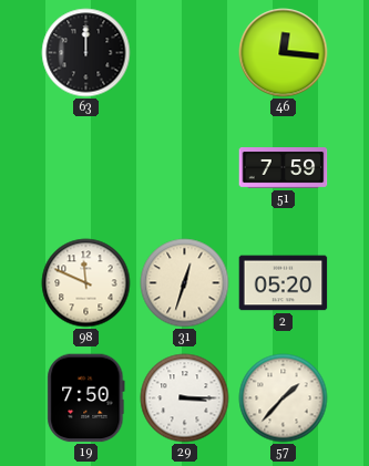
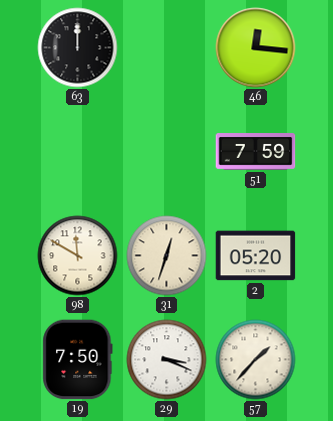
98: 11:49 -> 11:50 (78, 256)
29: 3:15 -> 3:19 (167, 360)
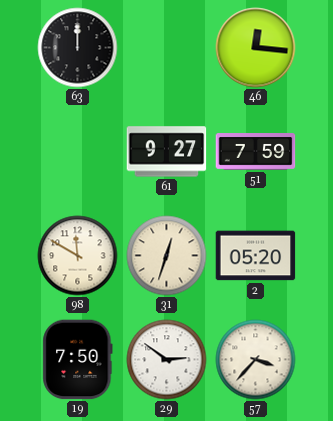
61: none -> 9:27 (167, 152)
29: 3:19 -> 2:51 (167, 360)
57: 1:37 -> 3:37 (256, 360)
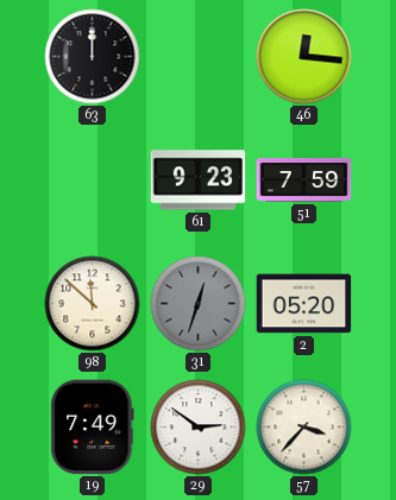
61: 9:27 -> 9:23 (199, 181)
98: 11:50 -> 11:52 (93, 304)
31 dial: cream -> grey (199, 304)
19: 7:50 -> 7:49 (93, 428)
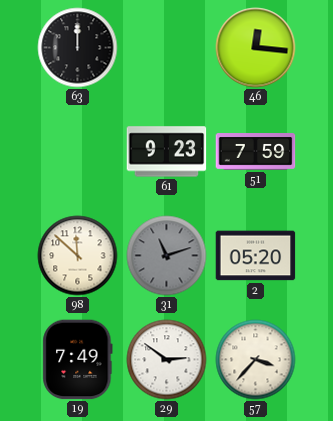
31: 12:33 -> 11:12 (167, 256)
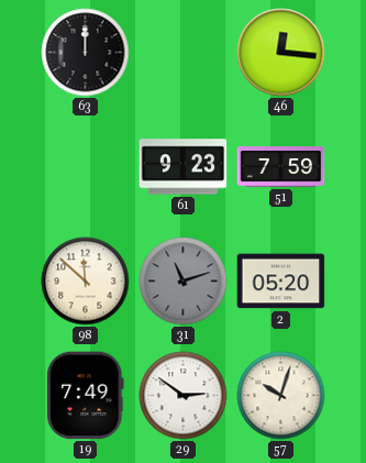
57: 3:37 -> 10:03 (281, 396)
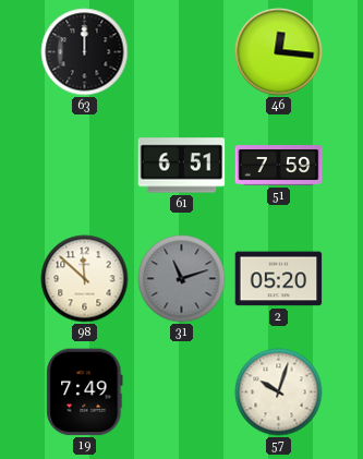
61: 9:23 -> 6:51 (182, 166)
29: 2:51 -> none (184, 396)
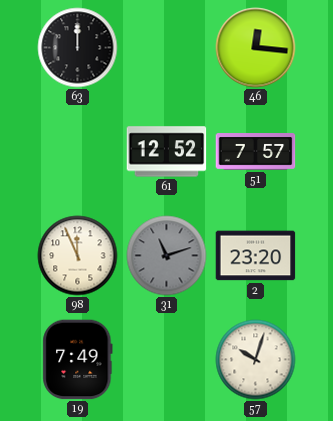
61: 6:51 -> 12:52 (167, 152)
51: 7:59 -> 7:57 (256, 152)
98: 11:52 -> 11:56 (78, 256)
2: 05:20 -> 23:20 (256, 256)
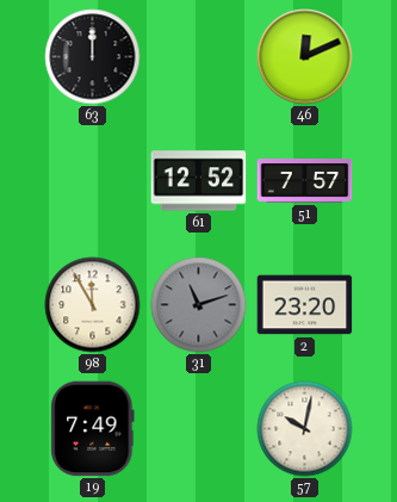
46: 12:16 -> 12:11 (305, 57)
98: 11:56 -> 11:55 (93, 305)
57: 10:03 -> 10:02 (305, 429)
